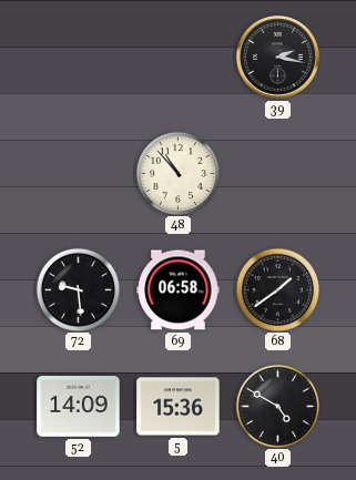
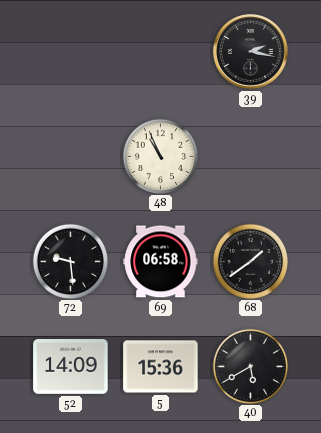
48: 10:53 -> 10:56 (160, 156)
40: 4:50 -> 5:40 (250, 366)
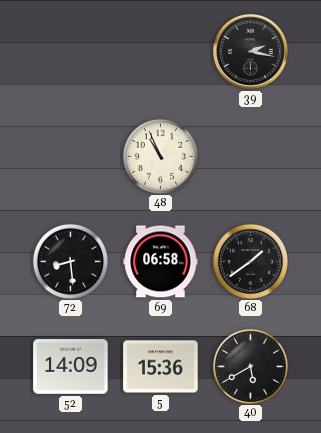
72: 9:29 -> 8:29 (70, 261)
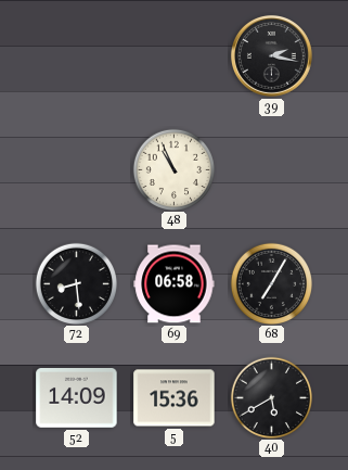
68: 1:39 -> 7:05 (271, 283)
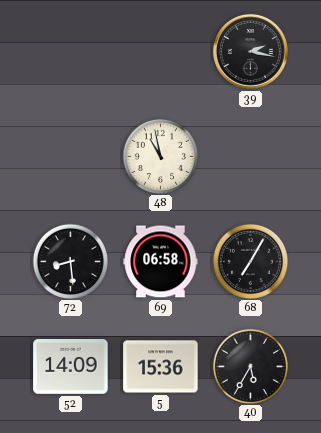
48: 10:56 -> 10:58 (160, 156)
40: 5:40 -> 5:35 (250, 366)
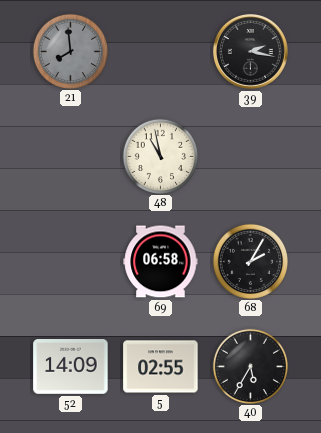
21: none -> 7:59 (70, 51)
72: 8:29 -> none (70, 261)
68: 7:05 -> 2:05 (250, 261)
5: 15:36 -> 02:55 (161, 367)
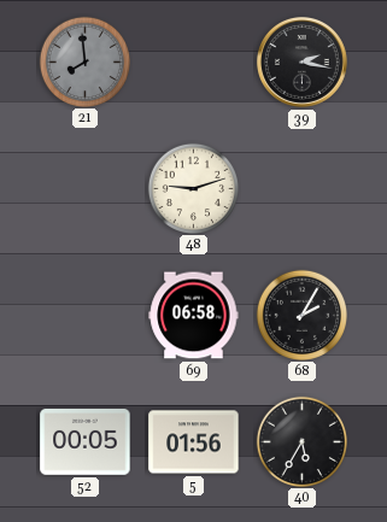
48: 10:58 -> 9:12 (193, 188)
52: 14:09 -> 00:05 (86, 442)
5: 02:55 -> 01:56 (194, 442)
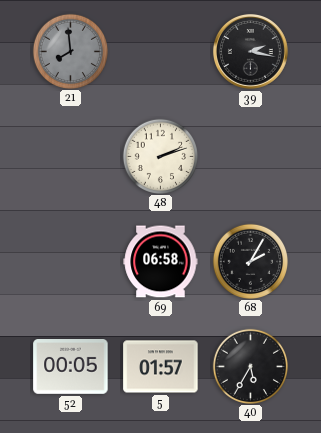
48: 9:12 -> 2:12 (160, 156)
5: 01:56 -> 01:57 (161, 367)
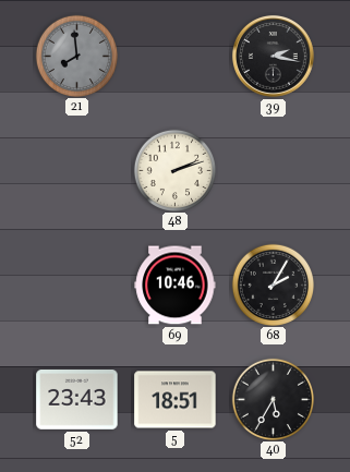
69: 06:58 -> 10:46 (176, 286)
52: 00:05 -> 23:43 (77, 400)
5: 01:57 -> 18:51 (176, 400)
